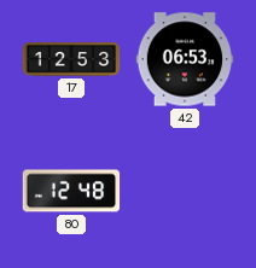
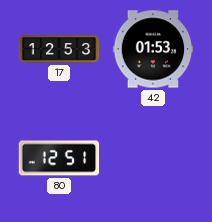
42: 06:53 -> 01:53 (153, 49)
80: 12:48 -> 12:51 (59, 158)
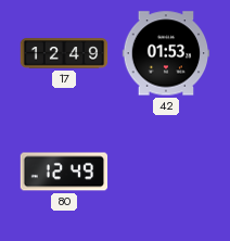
17: 12:53 -> 12:49 (64, 53)
80: 12:51 -> 12:49 (64, 172)
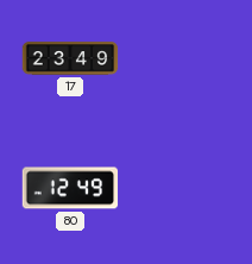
17: 12:49 -> 23:49 (70, 58)
42: 01:53 -> none (166, 53)
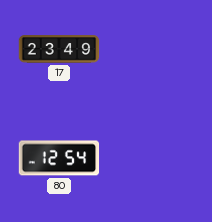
80: 12:49 -> 12:54 (59, 158)
